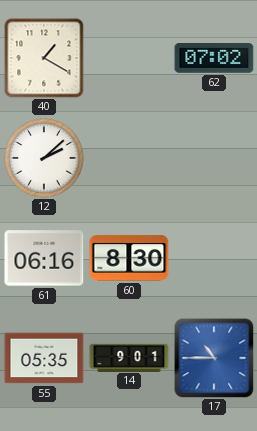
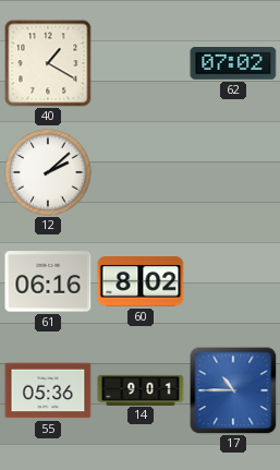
60: 8:30 -> 8:02 (141, 281)
55: 05:35 -> 05:36 (48, 390)
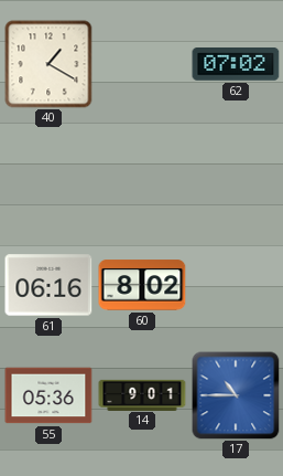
12: 2:08 -> none (48, 172)
